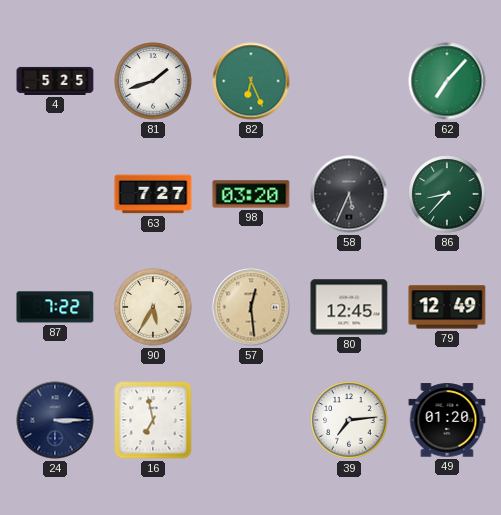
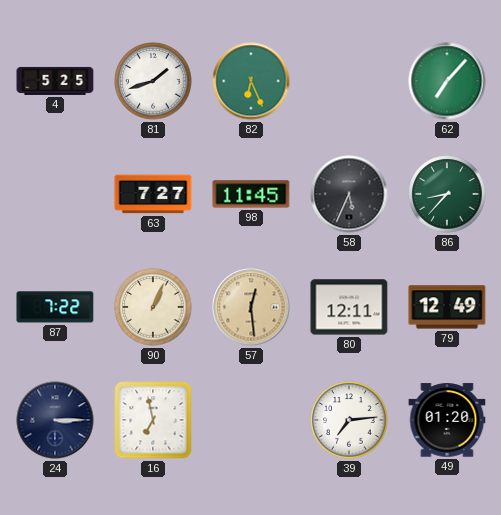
98: 03:20 -> 11:45 (251, 194)
90: 5:35 -> 1:04 (153, 307)
80: 12:45 -> 12:11 (349, 307)
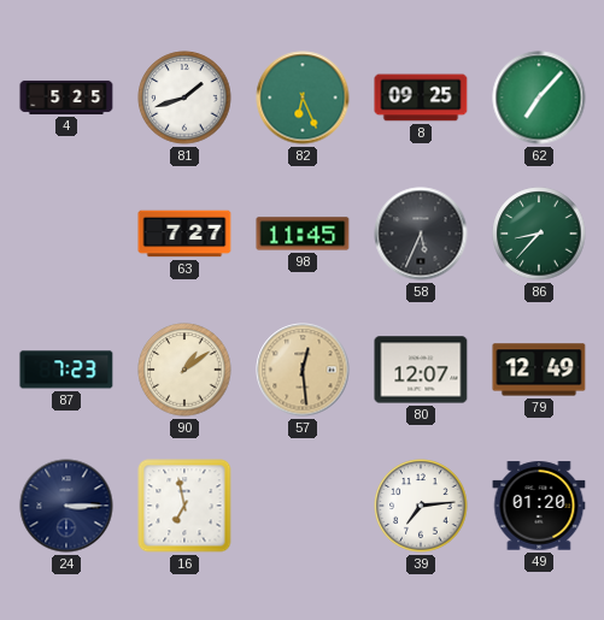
8: none -> 09:25 (421, 98)
87: 7:22 -> 7:23 (66, 370)
90: 1:04 -> 1:09 (184, 370)
80: 12:11 -> 12:07 (421, 370)
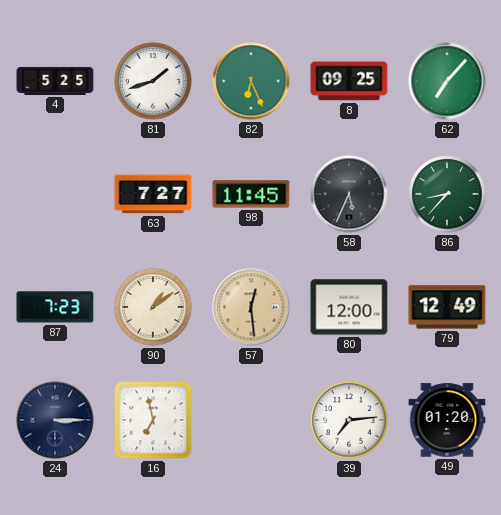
80: 12:07 -> 12:00 (349, 307)
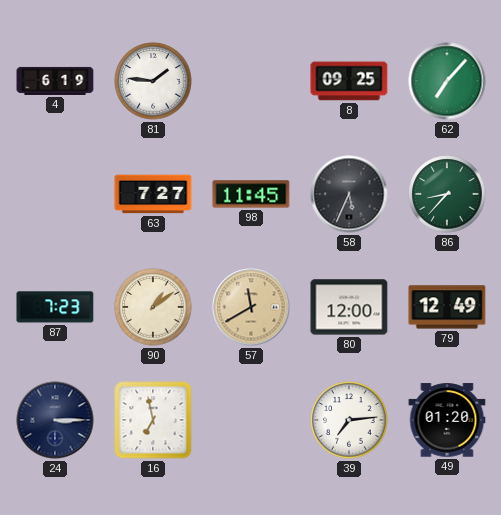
4: 5:25 -> 6:19 (55, 81)
81: 1:42 -> 1:46 (153, 81)
82: 6:26 -> none (251, 81)
57: 12:29 -> 11:40 (251, 307)
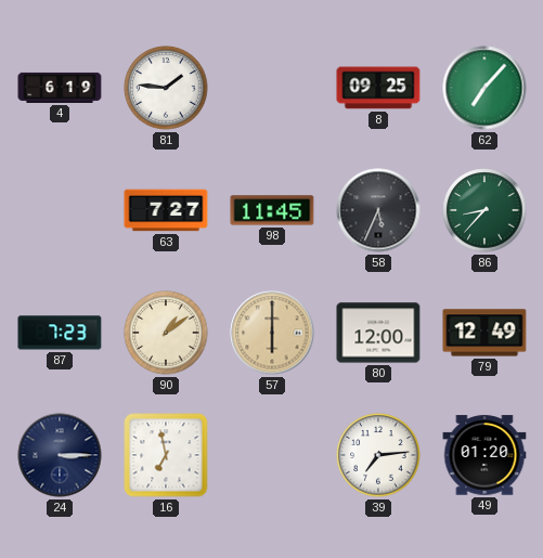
57: 11:40 -> 6:00 (272, 333)
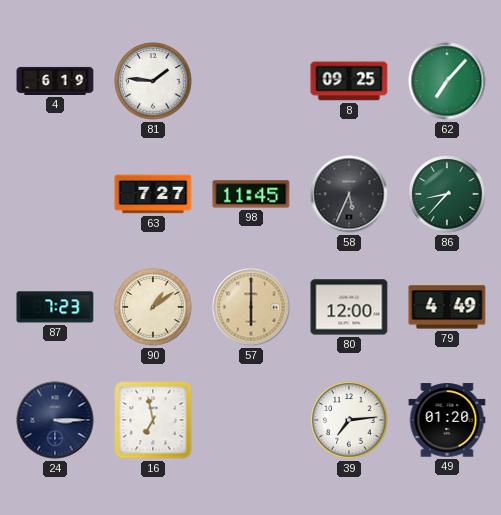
79: 12:49 -> 4:49 (447, 307)
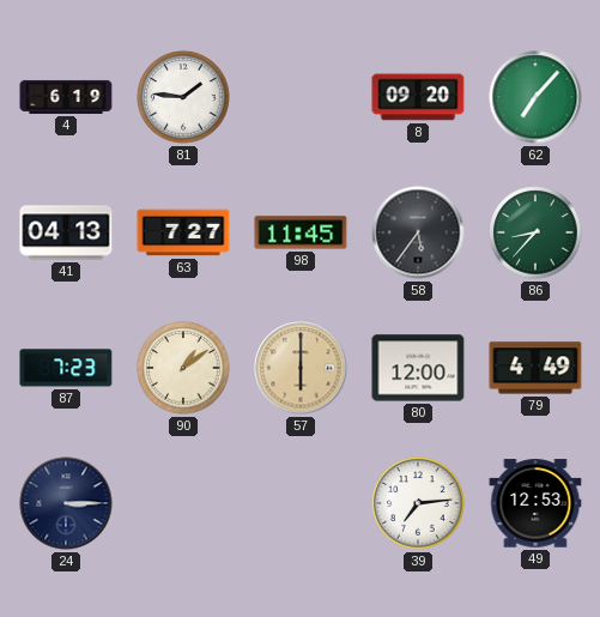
8: 09:25 -> 09:20 (418, 97)
41: none -> 04:13 (66, 232)
58: 5:34 -> 5:36 (418, 232)
16: 6:58 -> none (153, 420)
49: 01:20 -> 12:53 (535, 503)
